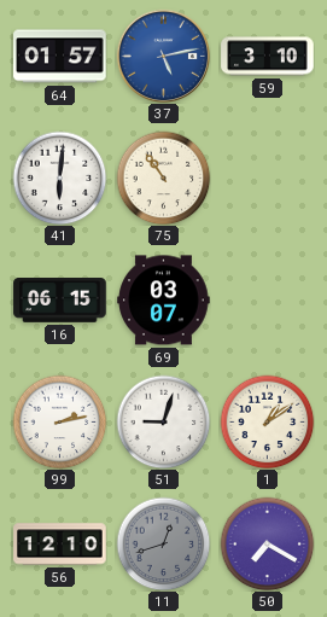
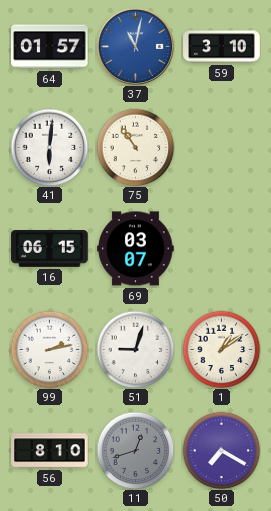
37: 5:13 -> 11:02 (135, 46)
56: 12:10 -> 8:10 (50, 451)
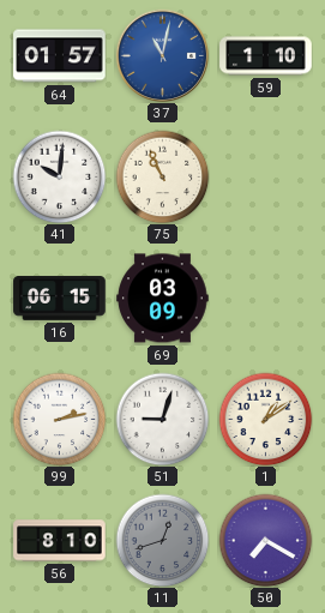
59: 3:10 -> 1:10 (266, 56)
41: 6:01 -> 10:01 (59, 176)
75: 10:54 -> 10:56 (162, 176)
69: 03:07 -> 03:09 (163, 299)
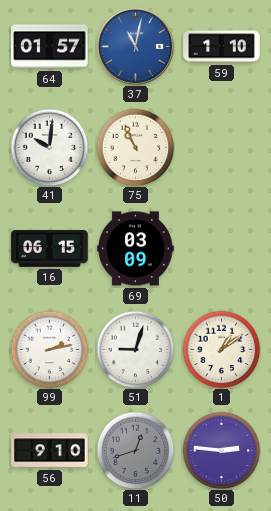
56: 8:10 -> 9:10 (50, 451)
50: 7:20 -> 2:46 (221, 450)
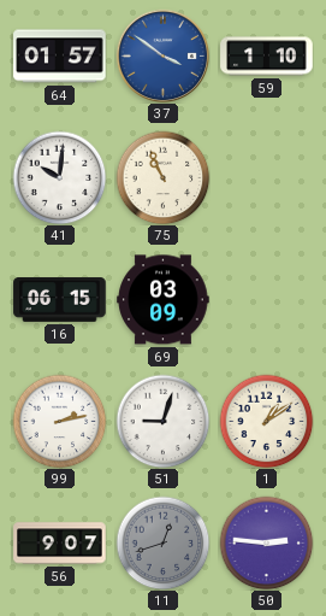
37: 11:02 -> 3:51 (162, 55)
56: 9:10 -> 9:07 (60, 544)
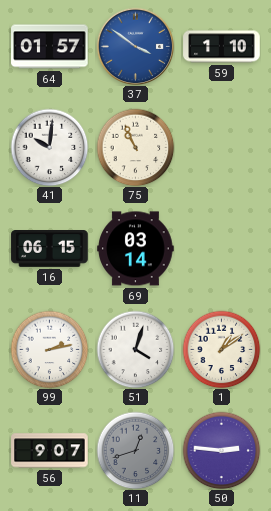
69: 03:09 -> 03:14 (136, 249)
51: 9:03 -> 4:03 (135, 349)
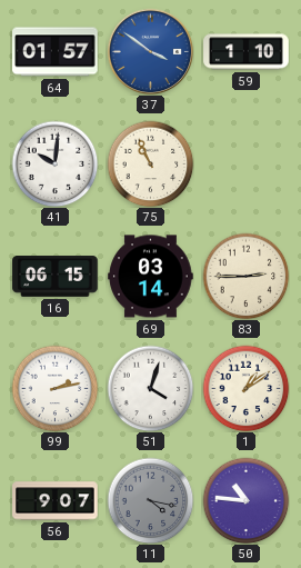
83: none -> 2:45 (245, 276)
11: 12:42 -> 4:17 (150, 500)
50: 2:46 -> 10:46 (245, 500)
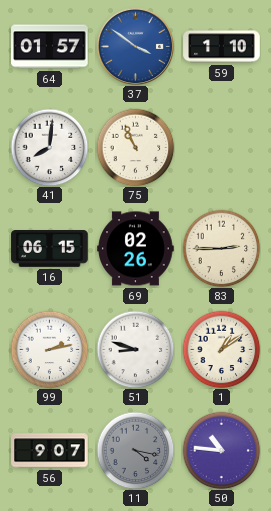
41: 10:01 -> 8:01 (49, 147)
69: 03:14 -> 02:26 (136, 249)
51: 4:03 -> 8:48 (135, 349)
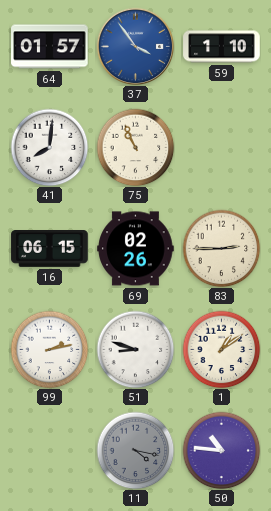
37: 3:51 -> 3:54 (135, 46)
56: 9:07 -> none (50, 451)
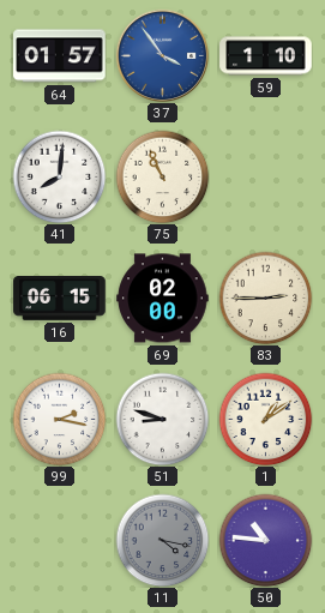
69: 02:26 -> 02:00 (163, 299)
99: 2:13 -> 2:17 (59, 419)
